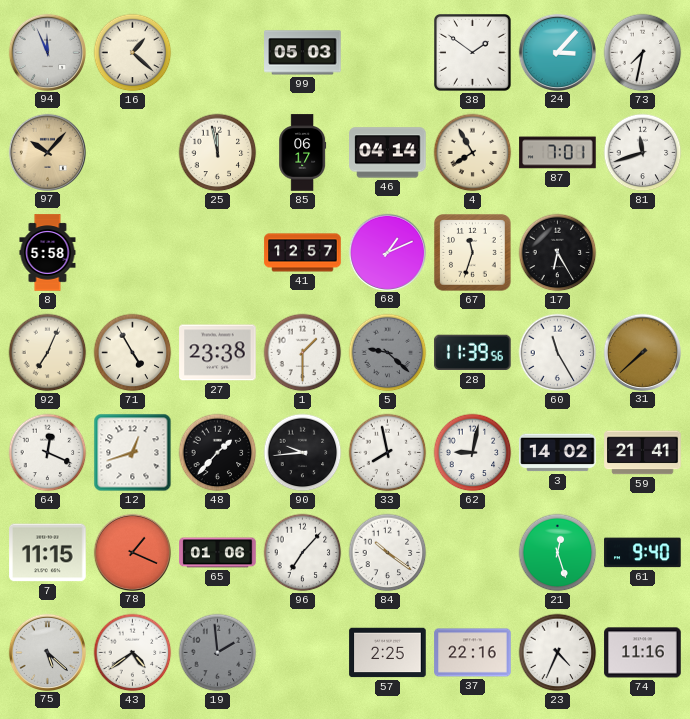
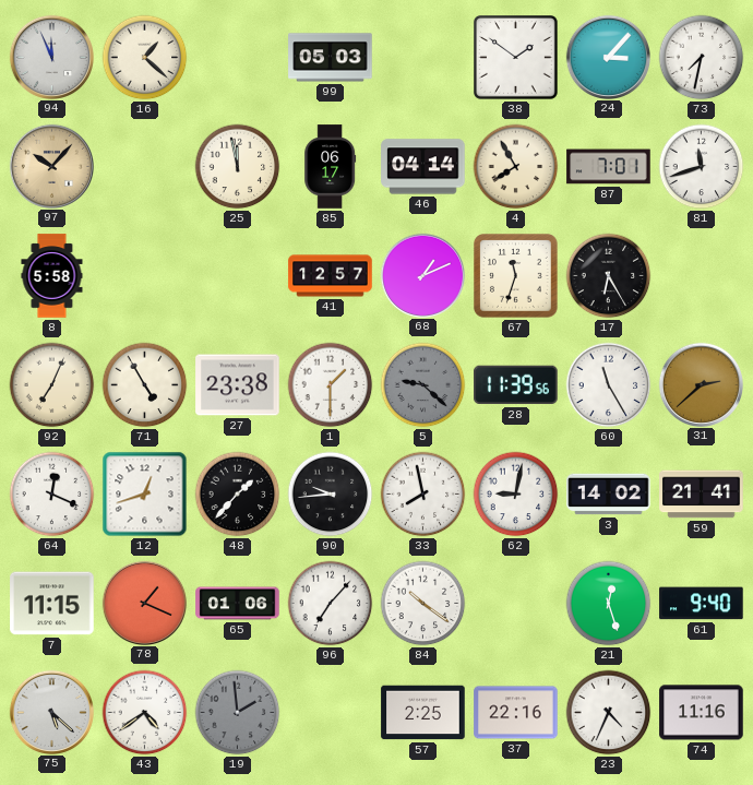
31: 7:38 -> 2:38 (701, 384)
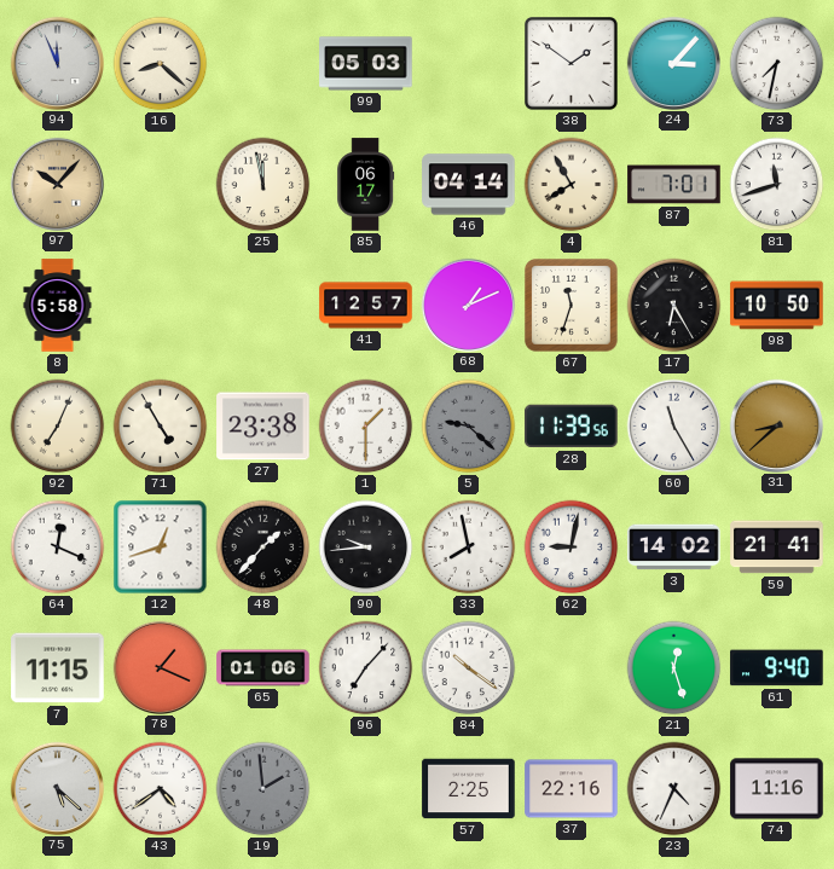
16: 1:22 -> 8:22 (161, 64)
98: none -> 10:50 (777, 306)
31: 2:38 -> 8:38 (776, 425)
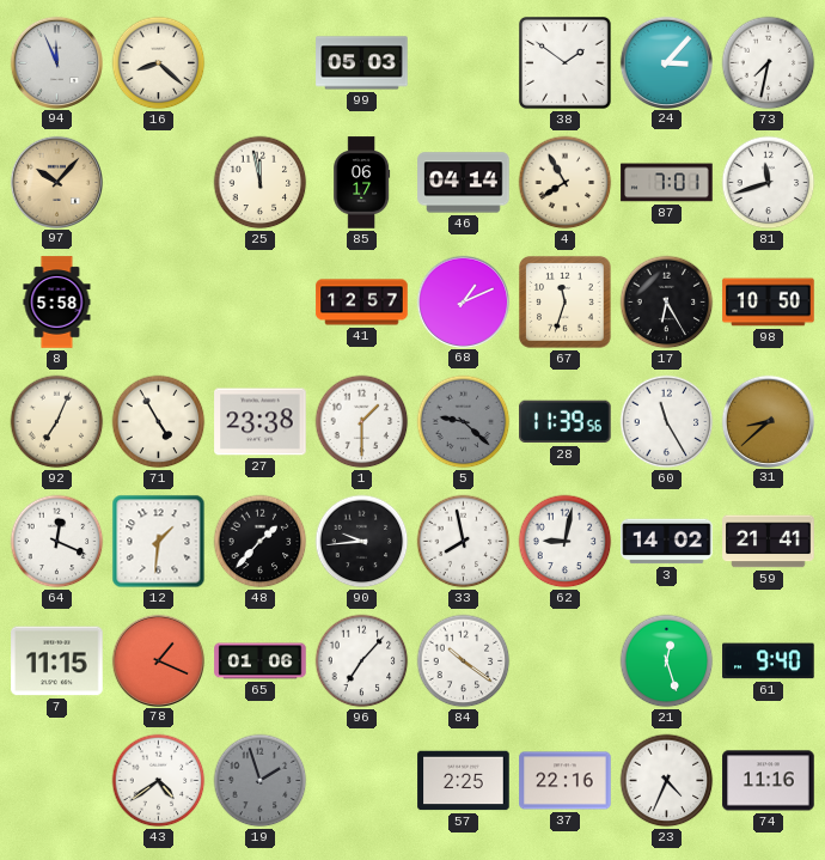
12: 12:42 -> 1:31 (159, 542)
75: 5:22 -> none (57, 788)
19: 1:59 -> 1:57 (261, 781)
